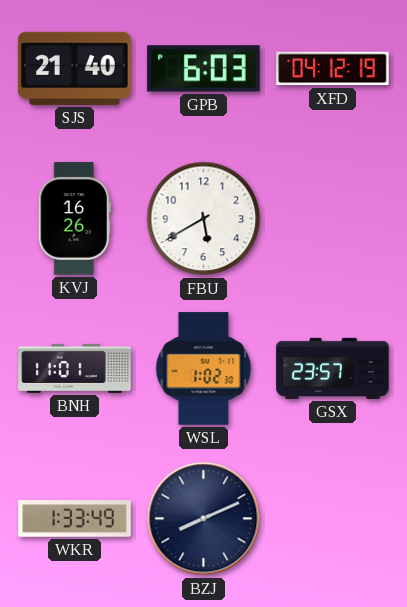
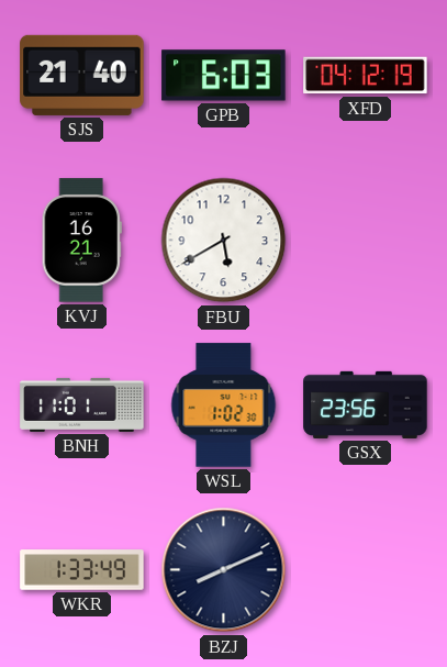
KVJ: 16:26 -> 16:21 (81, 241)
GSX: 23:57 -> 23:56 (366, 404)
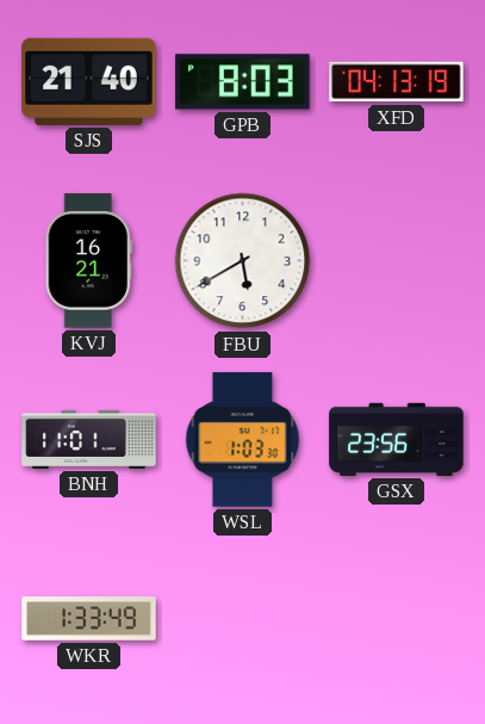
GPB: 6:03 -> 8:03 (243, 82)
XFD: 04:12 -> 04:13 (397, 82)
WSL: 1:02 -> 1:03 (243, 440)
BZJ: 8:11 -> none (224, 570)
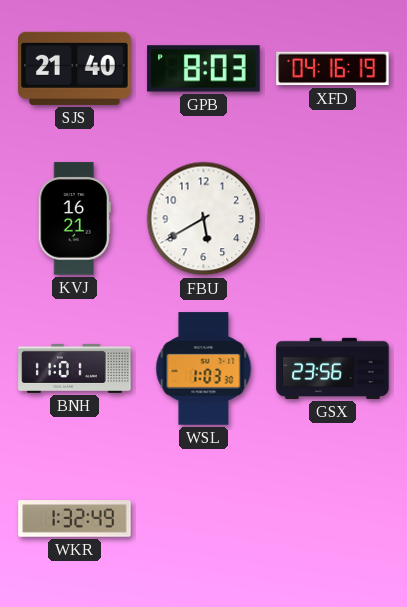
XFD: 04:13 -> 04:16 (333, 69)
WKR: 1:33 -> 1:32 (75, 519)
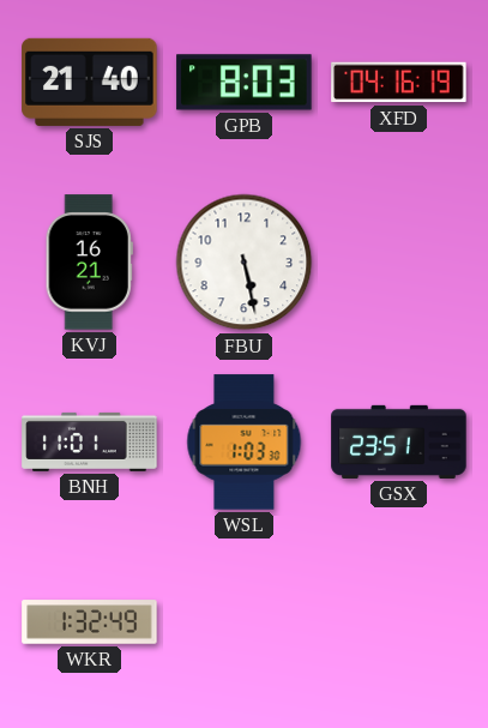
FBU: 5:40 -> 5:28 (245, 263)
GSX: 23:56 -> 23:51 (399, 441)
